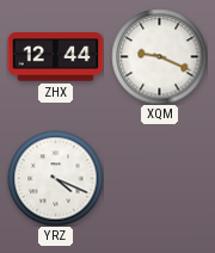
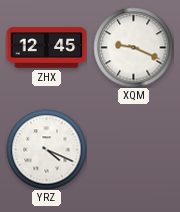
ZHX: 12:44 -> 12:45 (46, 48)
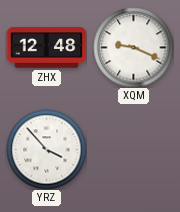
ZHX: 12:45 -> 12:48 (46, 48)
YRZ: 4:19 -> 3:53 (46, 149)
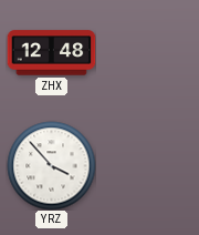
XQM: 9:19 -> none (133, 47)
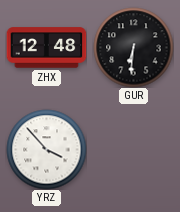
GUR: none -> 6:31 (133, 47)
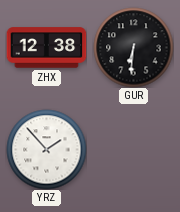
ZHX: 12:48 -> 12:38 (46, 48)
YRZ: 3:53 -> 1:53 (46, 149)
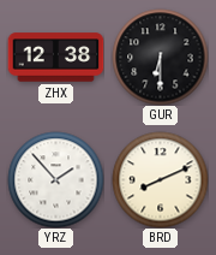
GUR: 6:31 -> 6:30 (160, 57)
BRD: none -> 8:11 (160, 179)
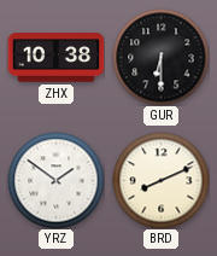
ZHX: 12:38 -> 10:38 (55, 58)
YRZ: 1:53 -> 1:51 (55, 180)
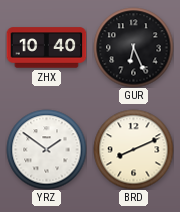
ZHX: 10:38 -> 10:40 (46, 48)
GUR: 6:30 -> 6:26 (133, 47)
